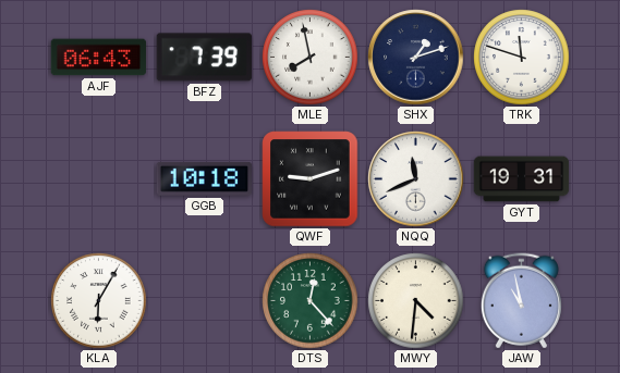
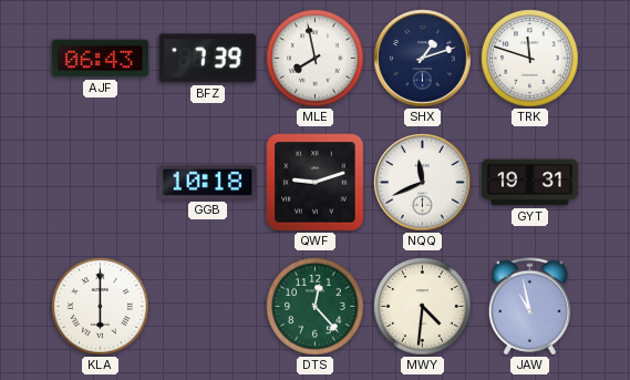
KLA: 6:05 -> 6:00 (101, 307)
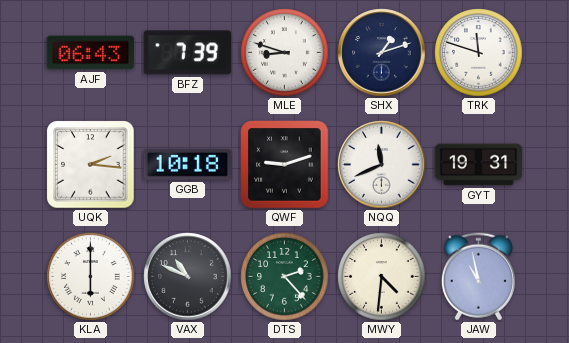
MLE: 7:58 -> 8:48 (285, 53)
UQK: none -> 2:16 (91, 165)
VAX: none -> 10:49 (188, 277)
DTS: 12:23 -> 2:23 (285, 277)
